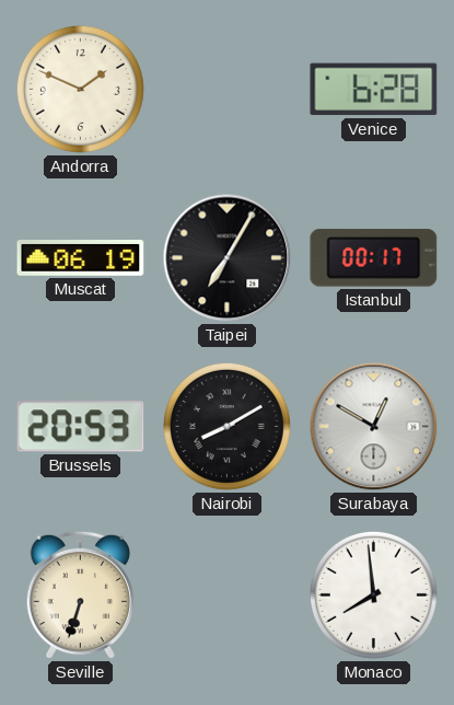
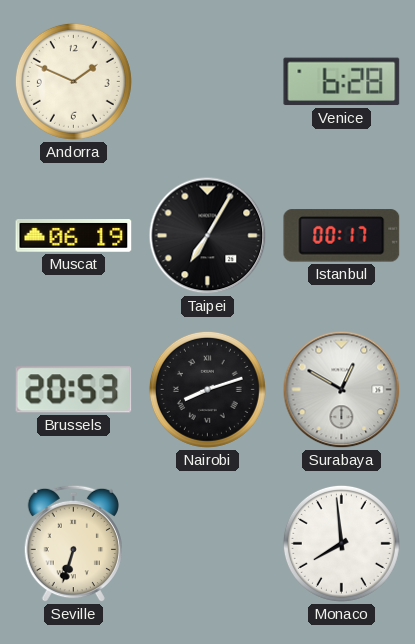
Nairobi: 8:10 -> 8:12 (207, 389)
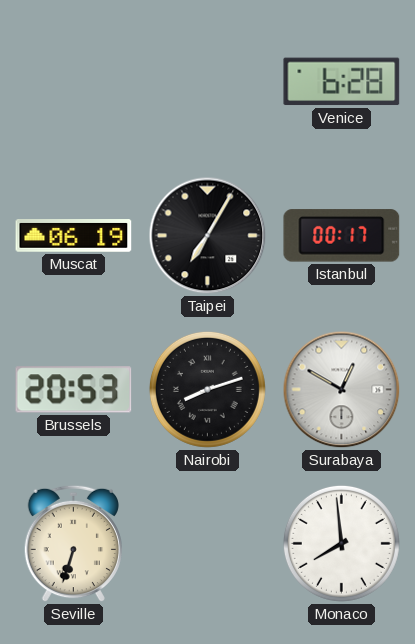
Andorra: 1:49 -> none (73, 81)
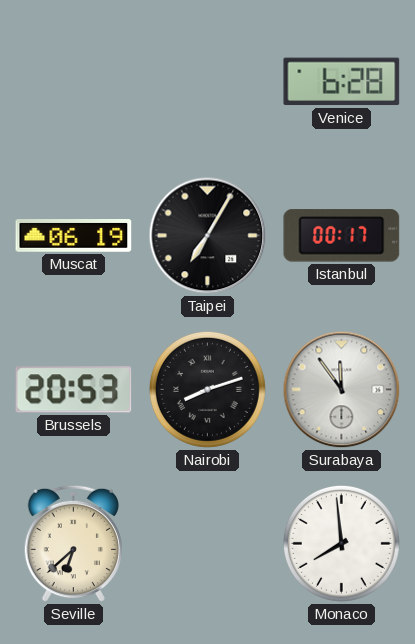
Surabaya: 12:50 -> 11:54 (342, 390)
Seville: 6:33 -> 6:38 (73, 544)
